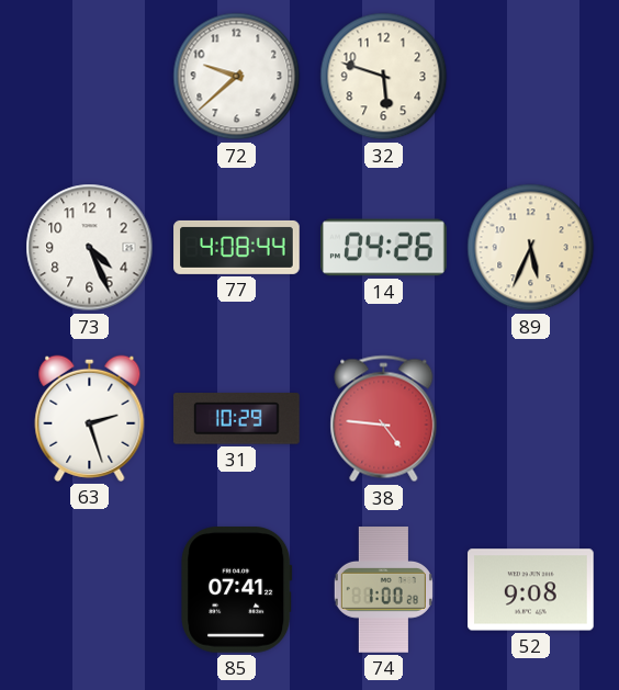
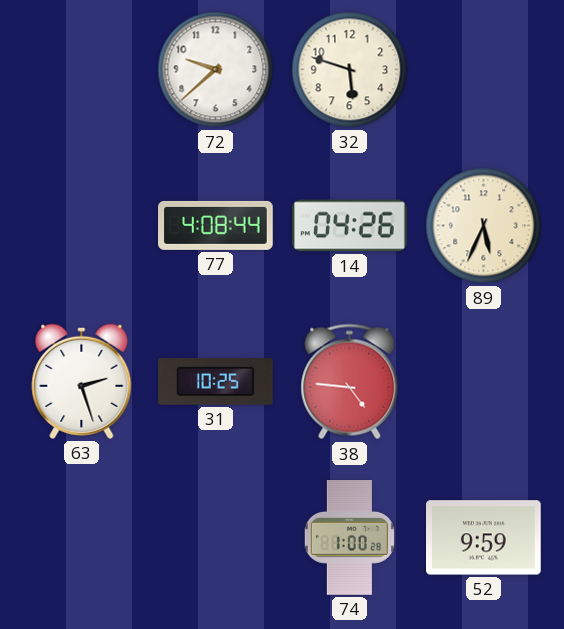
73: 4:26 -> none (90, 248)
31: 10:29 -> 10:25 (216, 382)
85: 07:41 -> none (237, 590)
52: 9:08 -> 9:59 (484, 538)
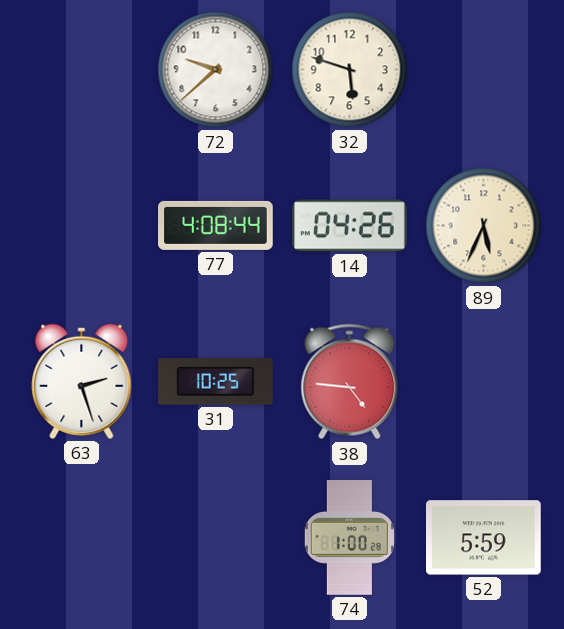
52: 9:59 -> 5:59 (484, 538)
